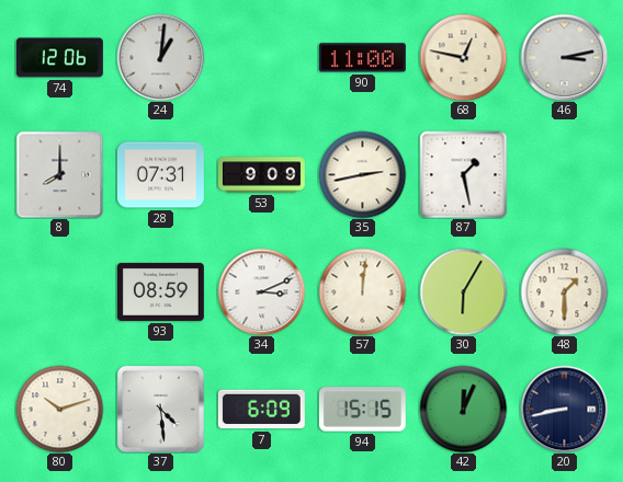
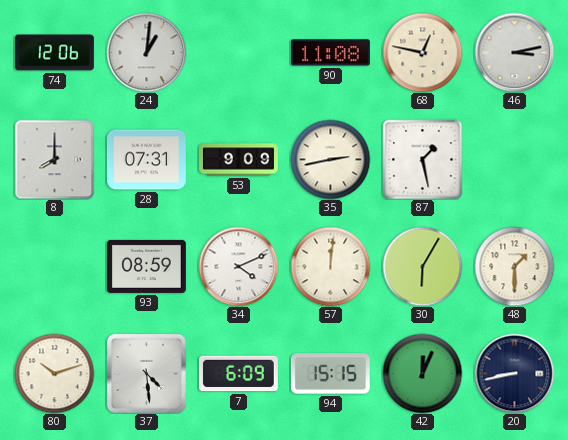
90: 11:00 -> 11:08 (330, 53)
34: 3:11 -> 4:11 (238, 266)
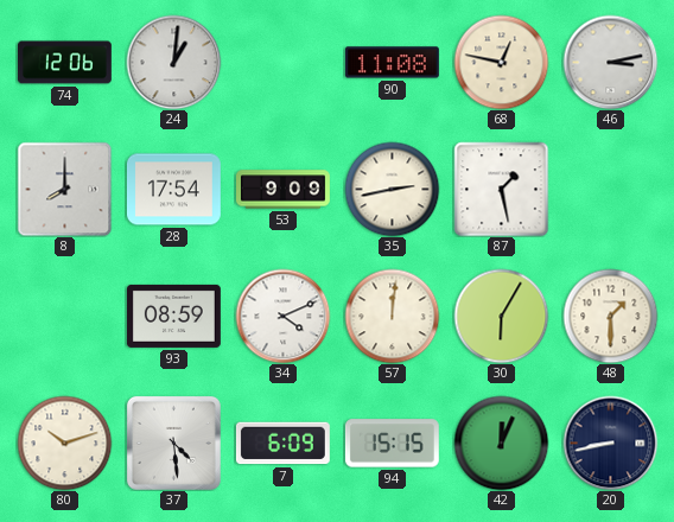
28: 07:31 -> 17:54 (173, 190)
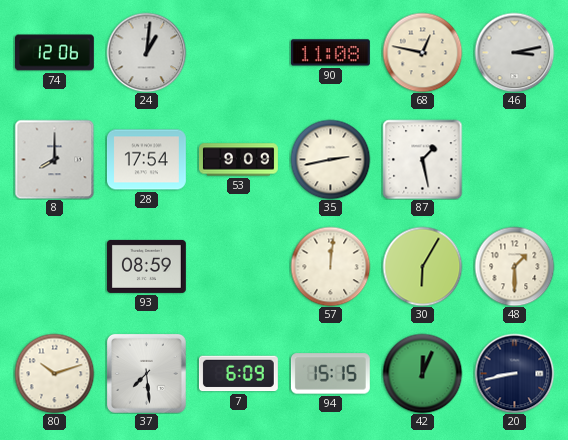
34: 4:11 -> none (282, 316)
37: 4:29 -> 7:29 (146, 373)
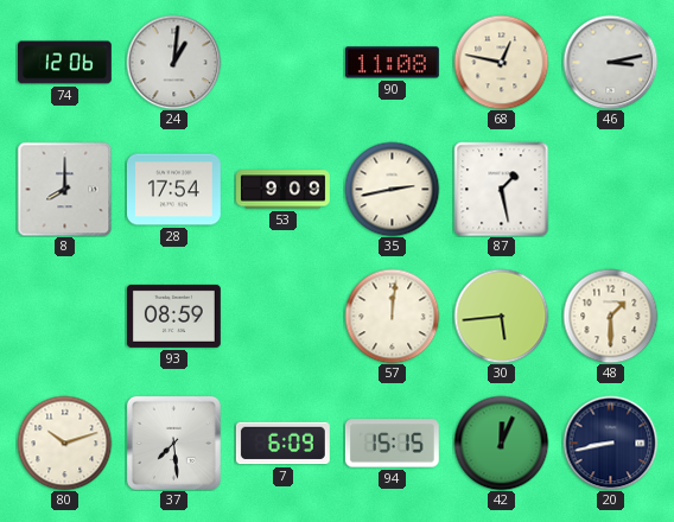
30: 6:05 -> 5:44 (501, 316)
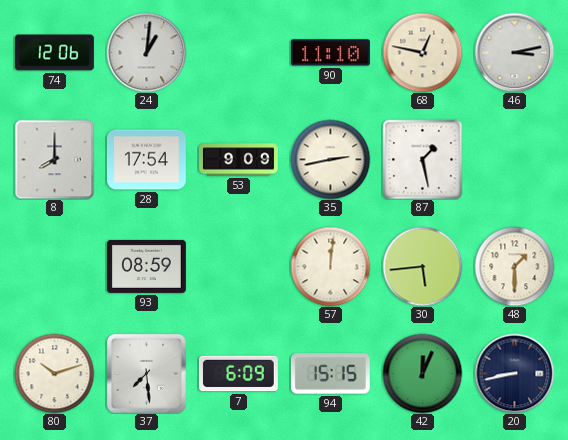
90: 11:08 -> 11:10 (330, 53)
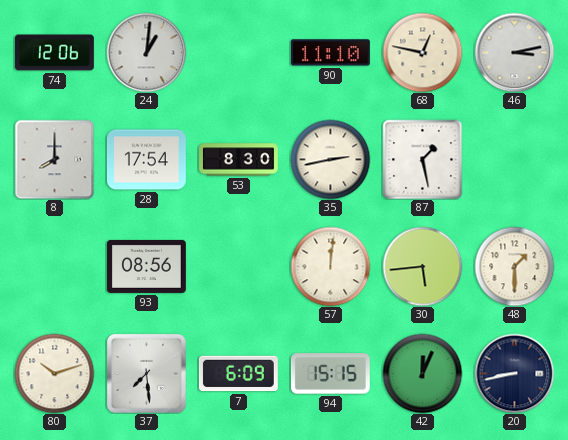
53: 9:09 -> 8:30 (239, 160)
93: 08:59 -> 08:56 (146, 266)
